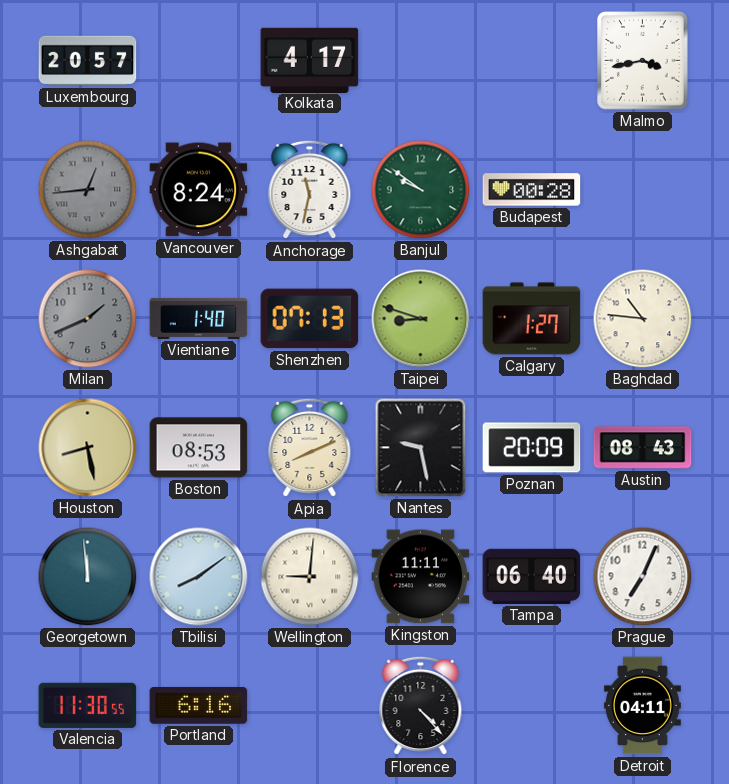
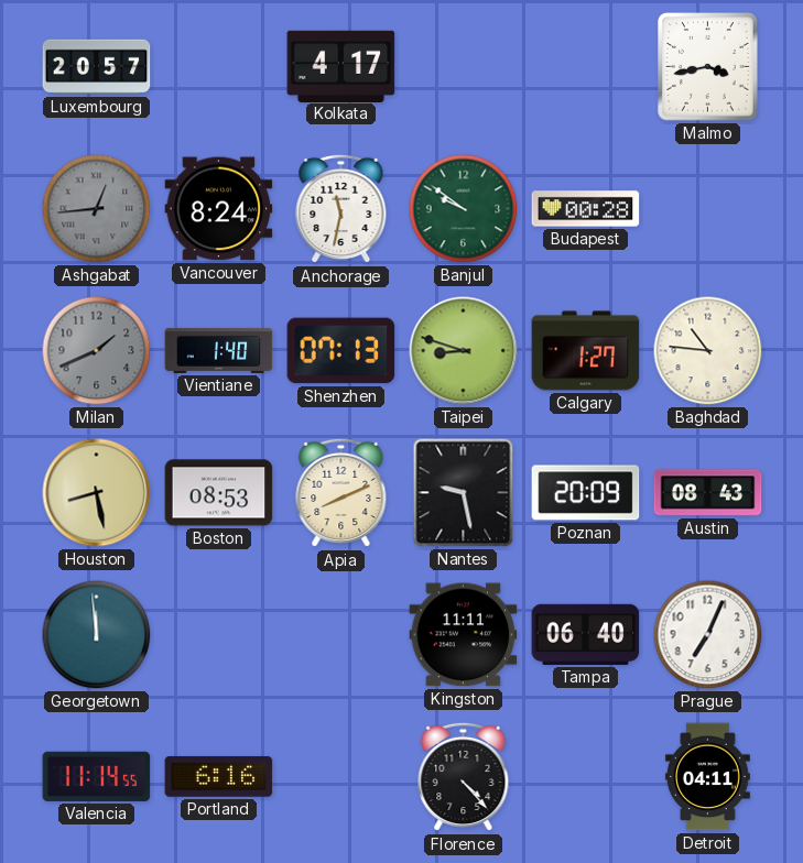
Tbilisi: 8:09 -> none (199, 577)
Wellington: 9:01 -> none (310, 577)
Valencia: 11:30 -> 11:14 (97, 776)
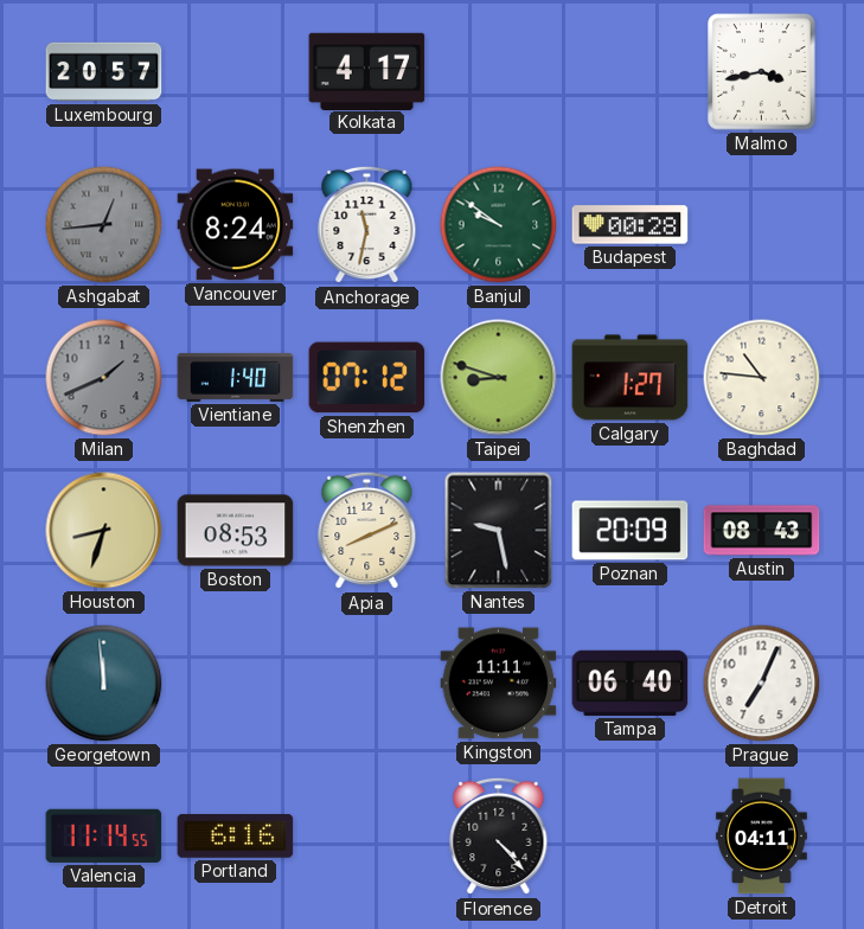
Shenzhen: 07:13 -> 07:12 (367, 378)
Houston: 8:28 -> 8:33 (104, 531)
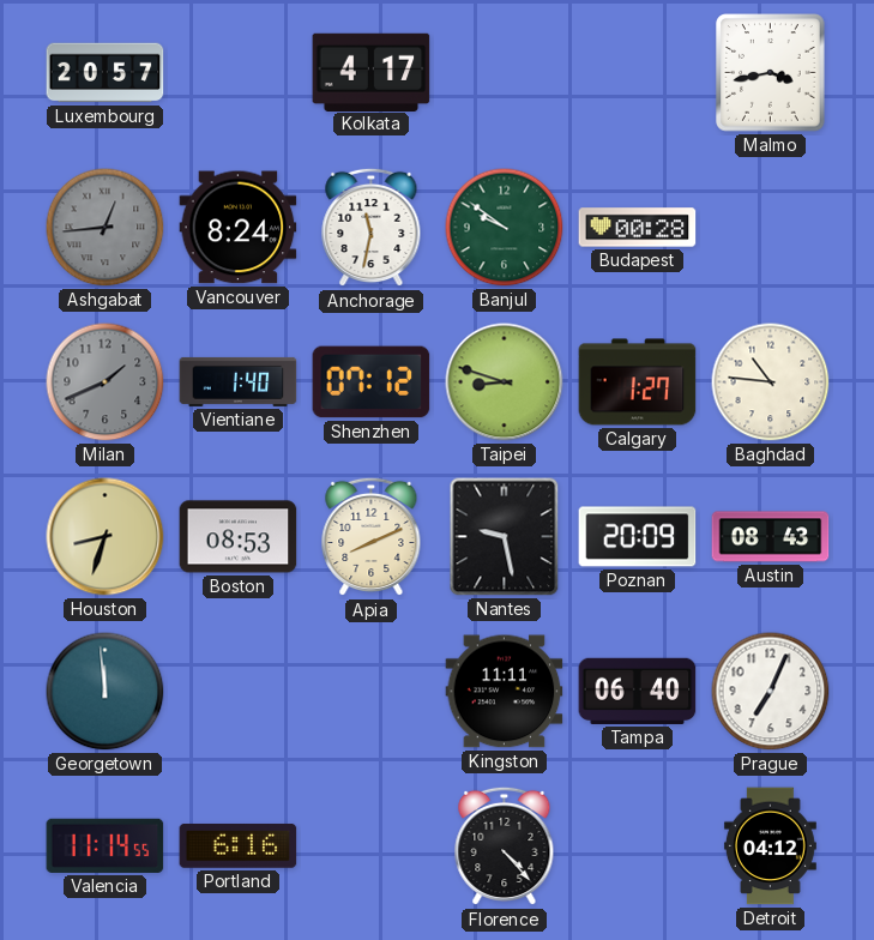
Detroit: 04:11 -> 04:12 (770, 846)
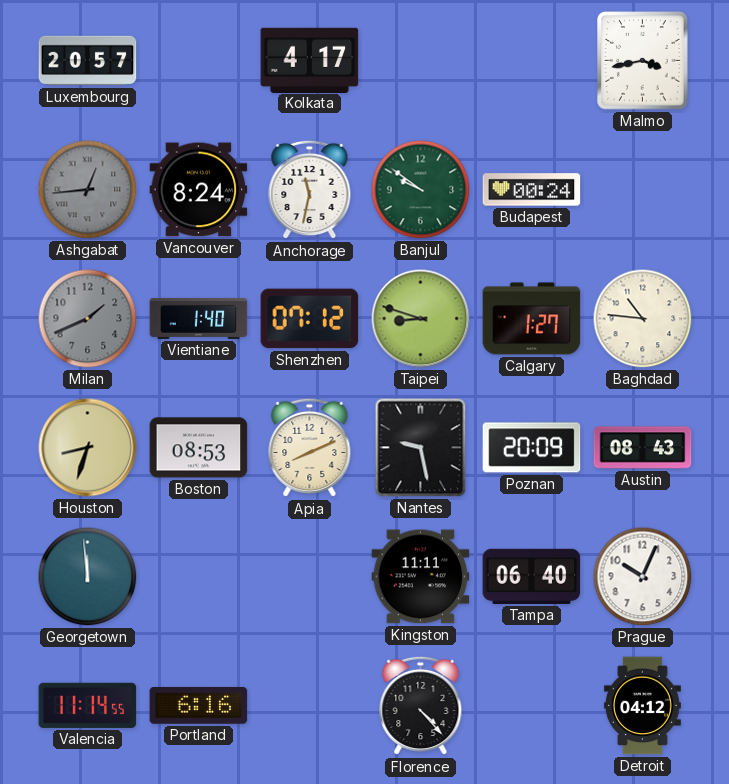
Budapest: 00:28 -> 00:24 (532, 190)
Prague: 7:04 -> 10:04 (643, 577)
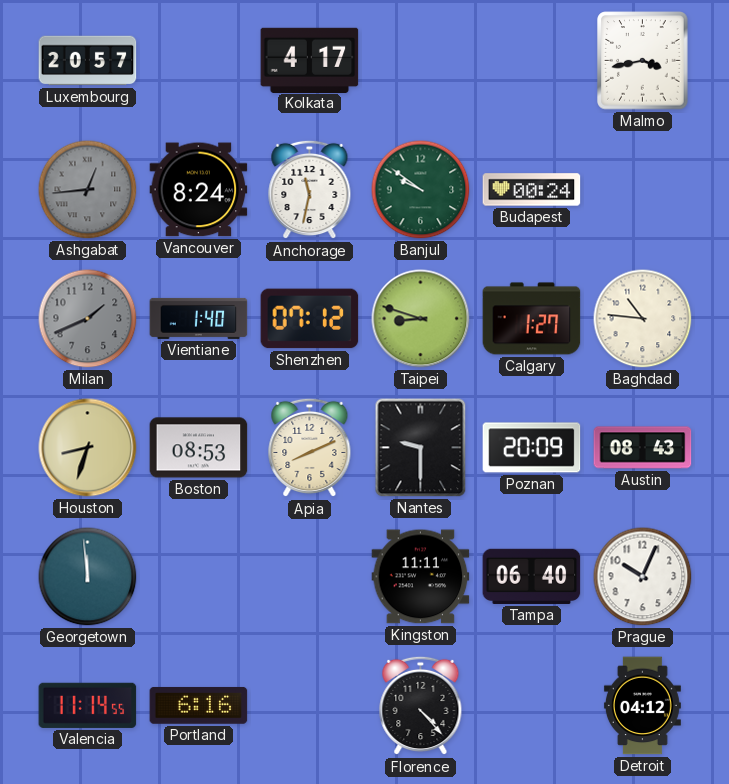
Nantes: 9:28 -> 9:30 (421, 448)
